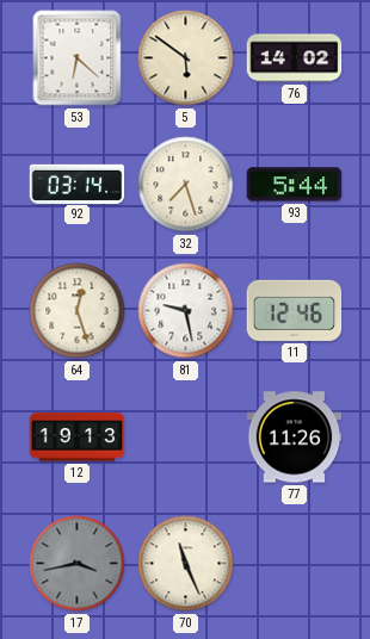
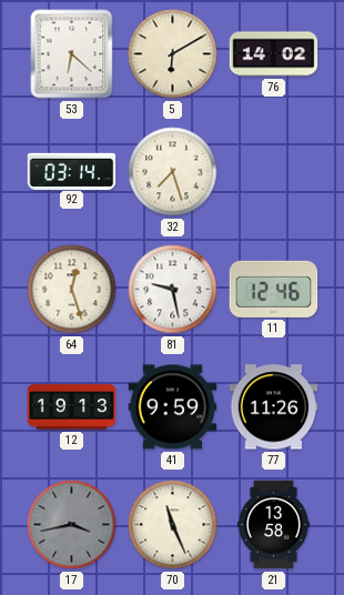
5: 5:51 -> 6:10 (173, 54)
93: 5:44 -> none (295, 185)
41: none -> 9:59 (173, 407)
21: none -> 13:58 (273, 525)
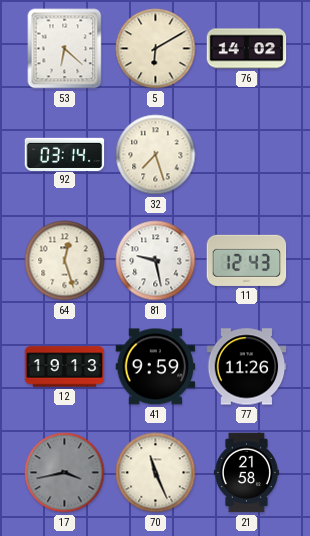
11: 12:46 -> 12:43 (247, 260)
21: 13:58 -> 21:58 (246, 473)
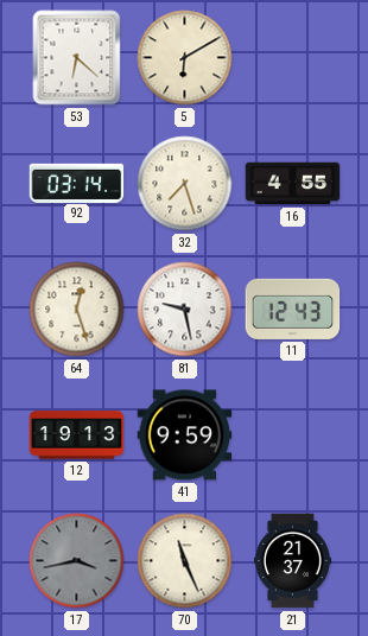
76: 14:02 -> none (247, 49)
16: none -> 4:55 (293, 184)
77: 11:26 -> none (247, 367)
21: 21:58 -> 21:37 (292, 561)
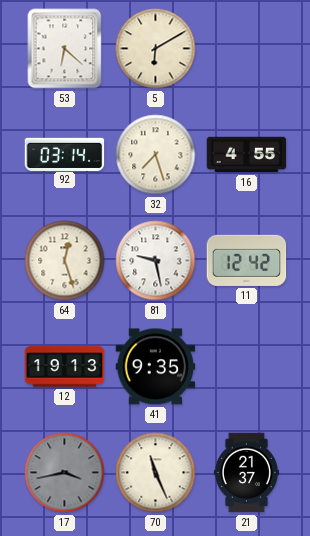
11: 12:43 -> 12:42 (247, 260)
41: 9:59 -> 9:35 (156, 367)
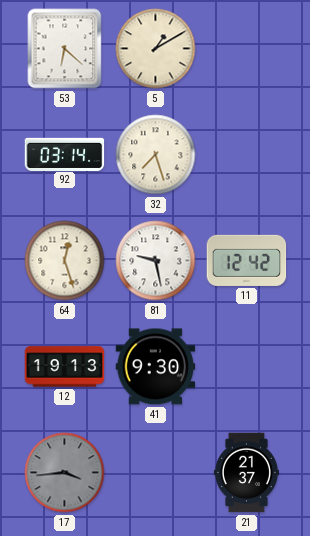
5: 6:10 -> 1:10 (156, 49)
16: 4:55 -> none (247, 155)
41: 9:35 -> 9:30 (156, 367)
17: 3:43 -> 3:44 (65, 473)
70: 11:26 -> none (156, 473)
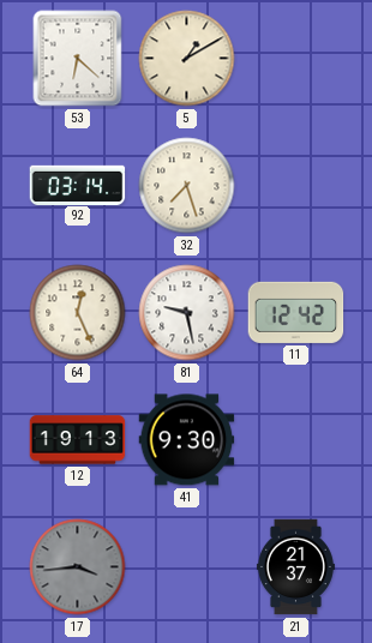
64: 12:27 -> 12:26 (78, 313)
